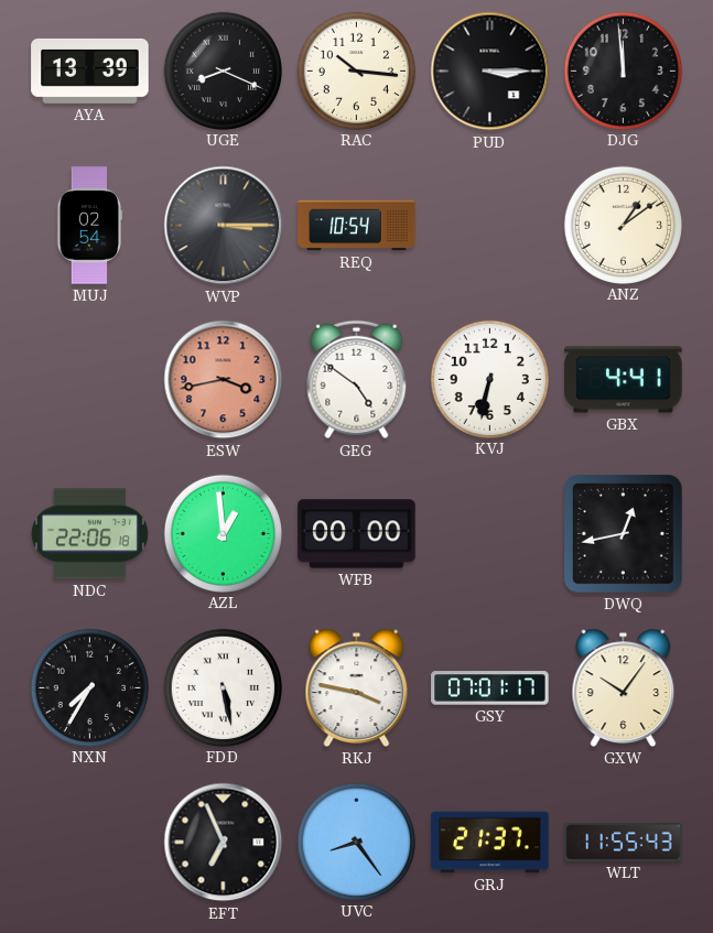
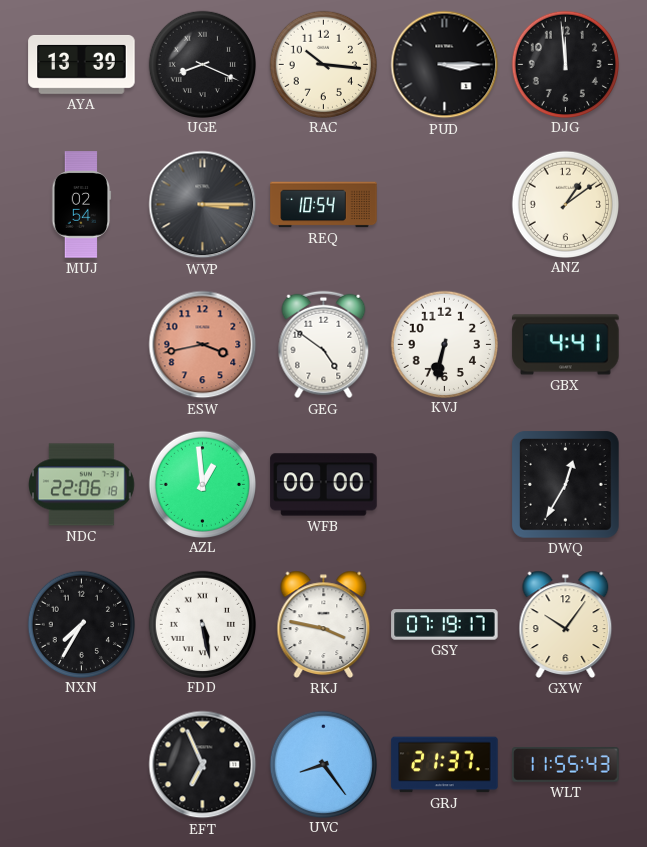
DWQ: 12:43 -> 12:35 (565, 484)
GSY: 07:01 -> 07:19 (445, 625)
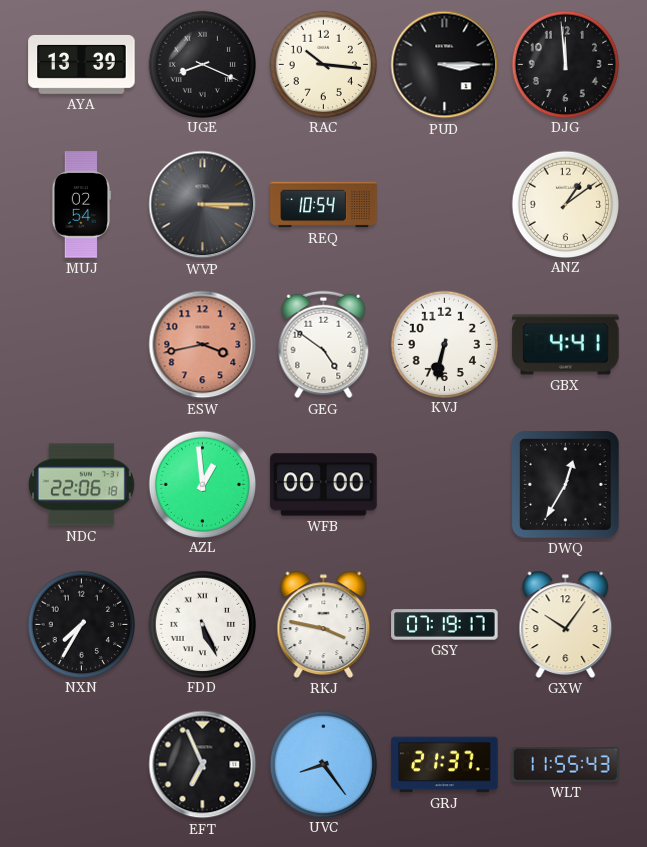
FDD: 5:28 -> 5:26 (202, 624)
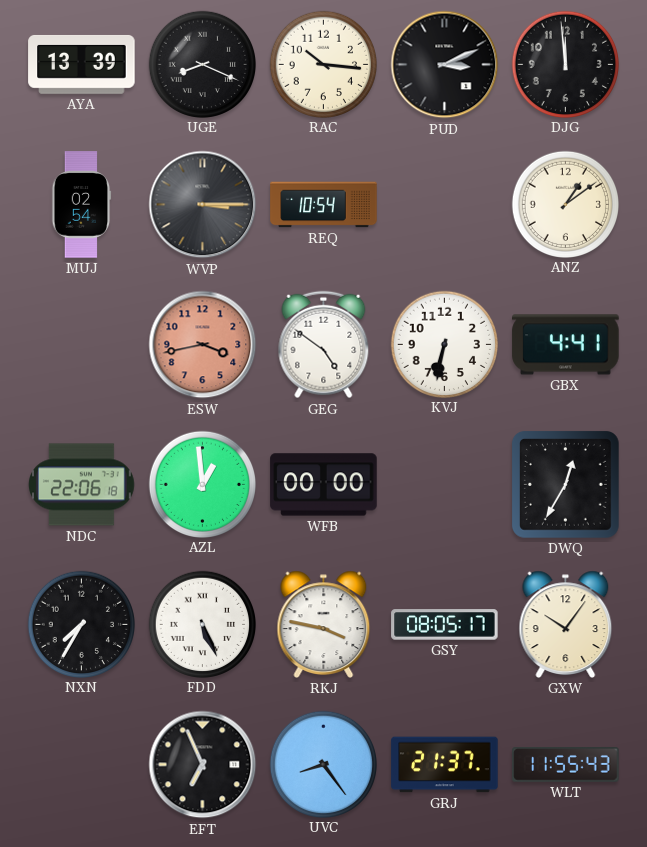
PUD: 3:15 -> 3:11 (445, 65)
GSY: 07:19 -> 08:05 (445, 625)
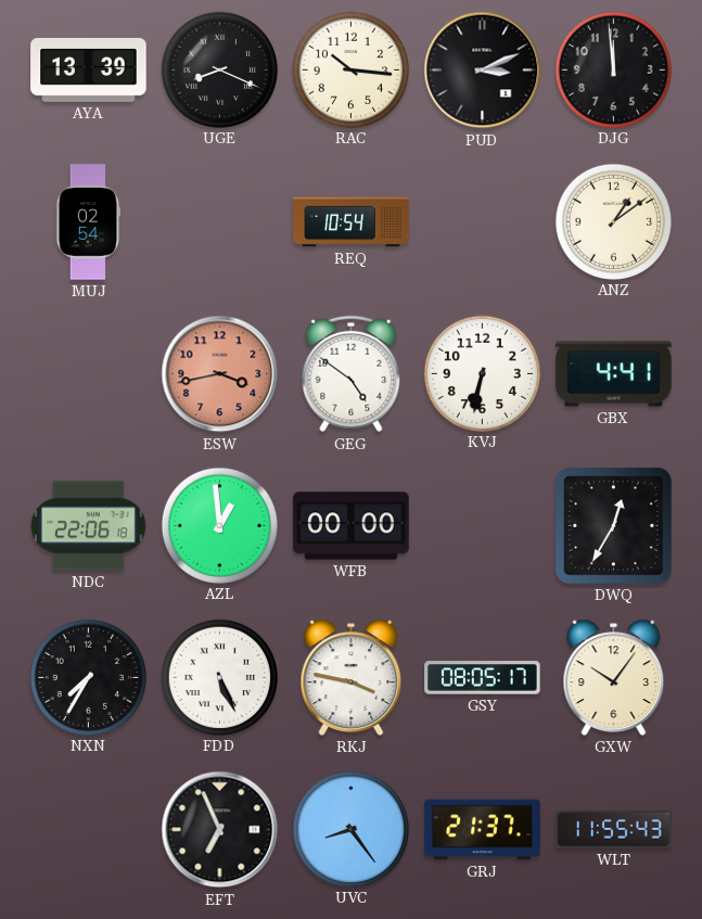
WVP: 3:15 -> none (203, 205)
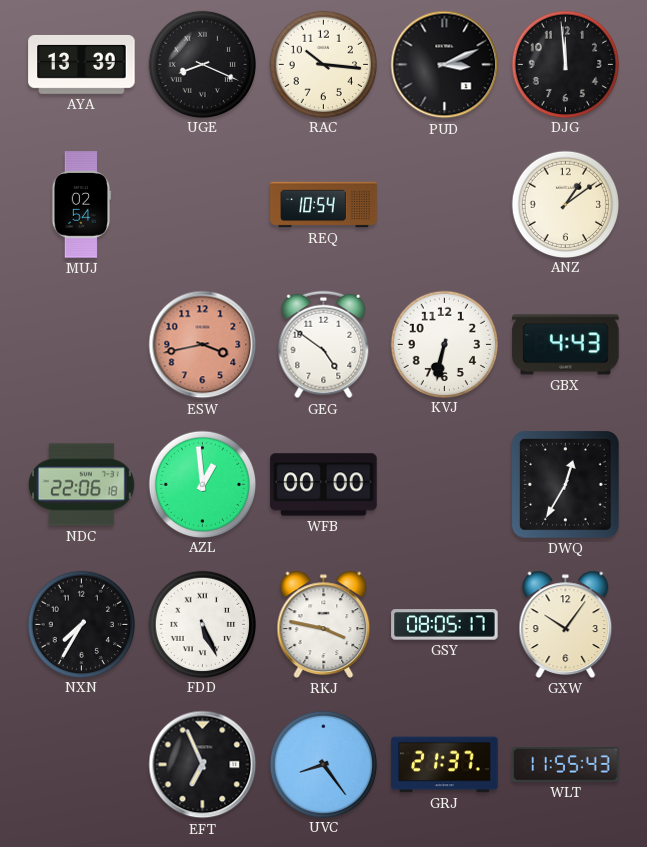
GBX: 4:41 -> 4:43 (566, 345)
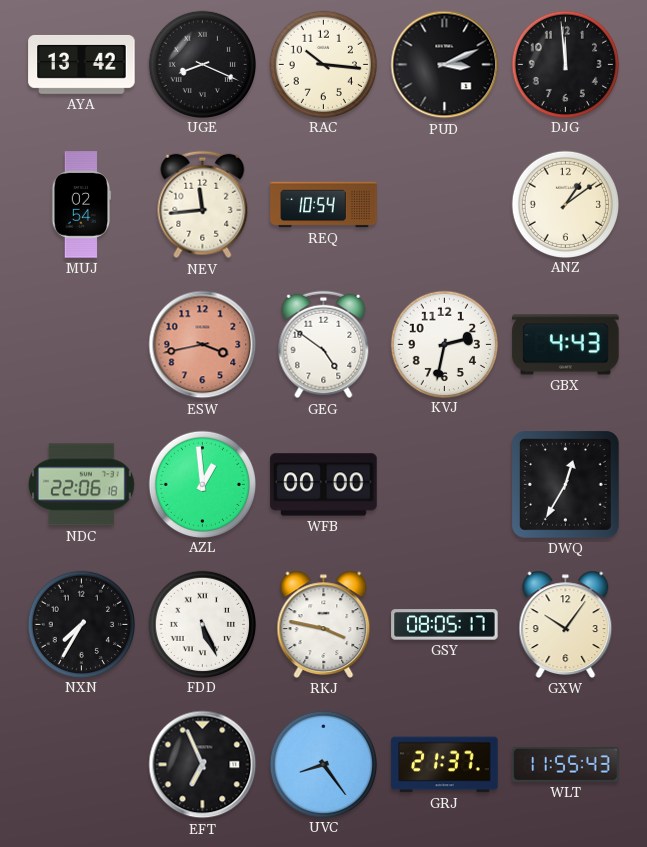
AYA: 13:39 -> 13:42 (82, 64)
NEV: none -> 11:44 (203, 205)
KVJ: 6:32 -> 2:32 (444, 344)
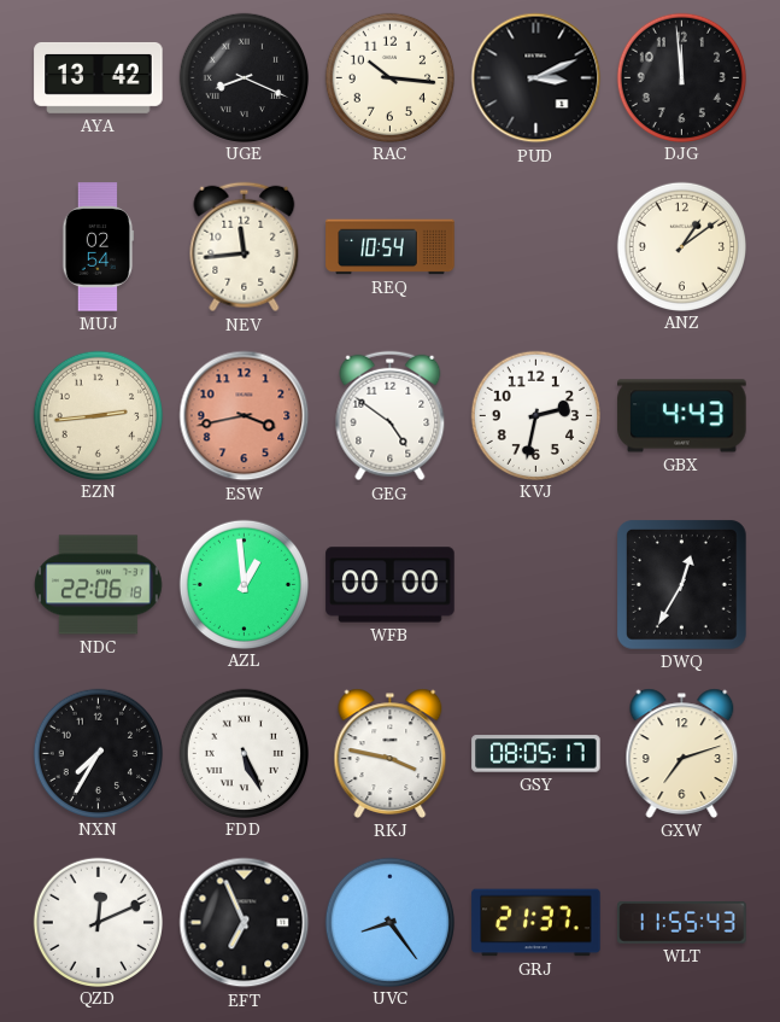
EZN: none -> 2:44 (98, 415)
GXW: 10:06 -> 7:12 (682, 753)
QZD: none -> 12:11 (98, 922)
